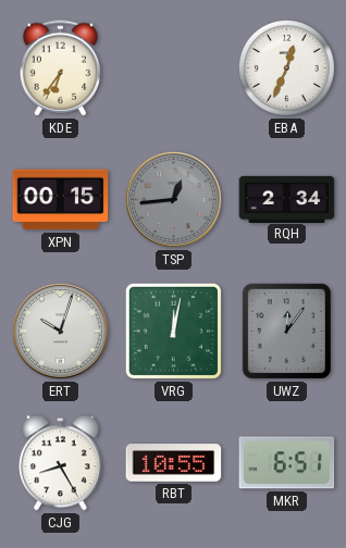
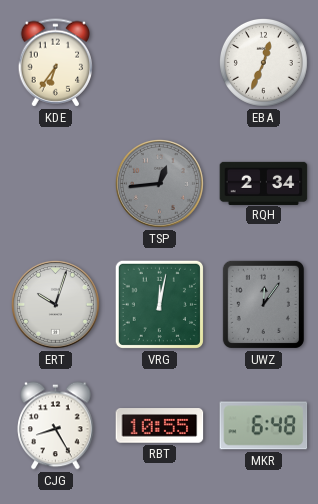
XPN: 00:15 -> none (61, 200)
MKR: 6:51 -> 6:48 (264, 426)
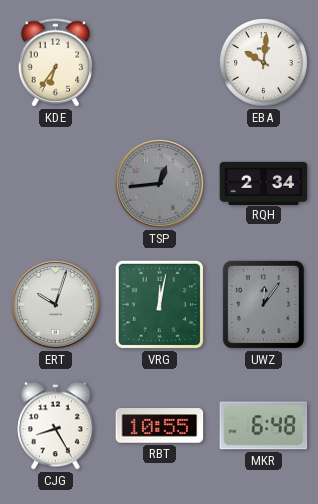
EBA: 12:34 -> 10:01 (263, 62)
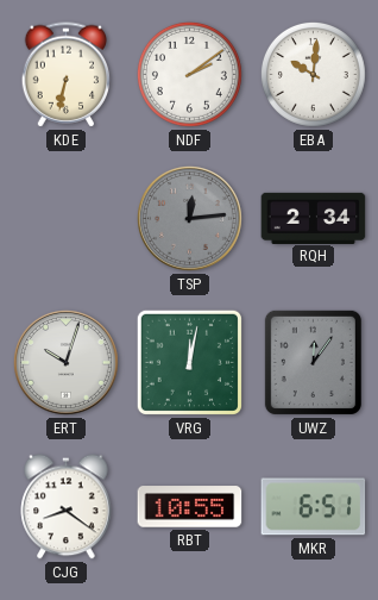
KDE: 6:36 -> 6:32 (67, 75)
NDF: none -> 2:09 (189, 74)
TSP: 12:44 -> 12:14 (189, 218)
CJG: 8:25 -> 8:21 (67, 507)
MKR: 6:48 -> 6:51 (314, 507)
